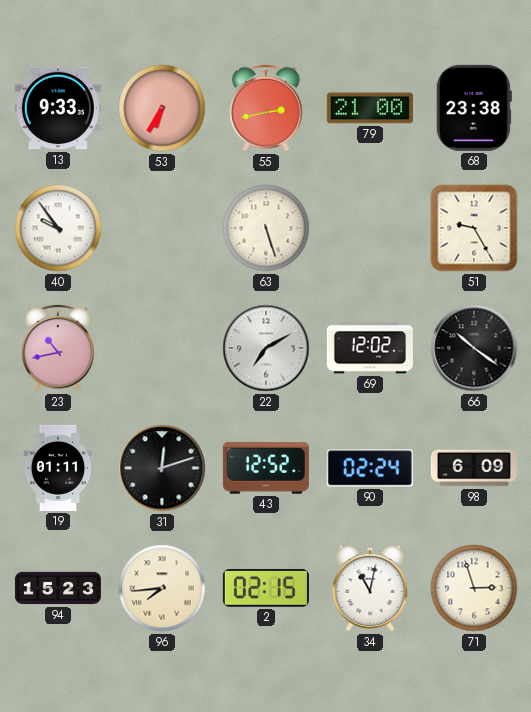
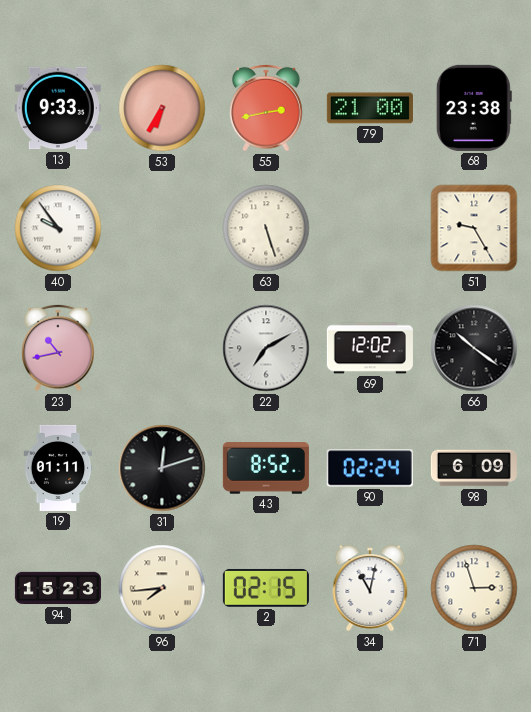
43: 12:52 -> 8:52 (266, 468)
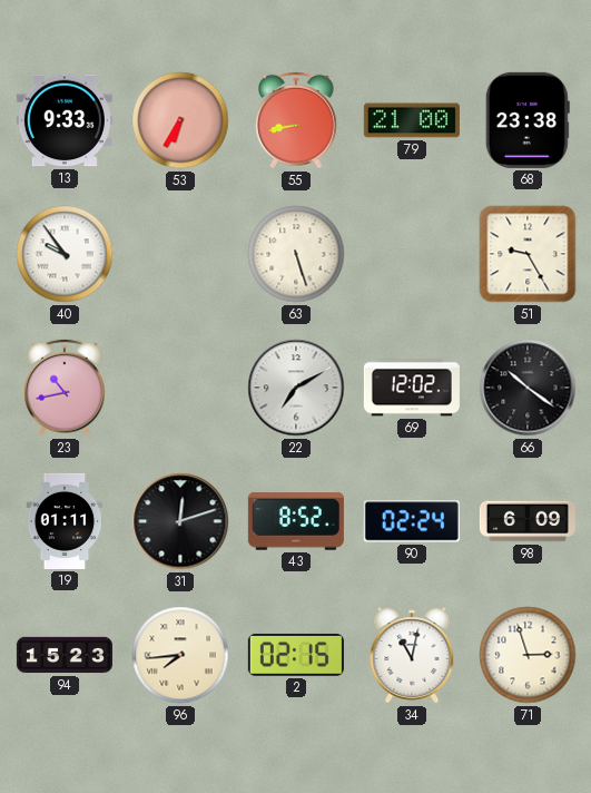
55: 2:43 -> 8:43 (296, 120)
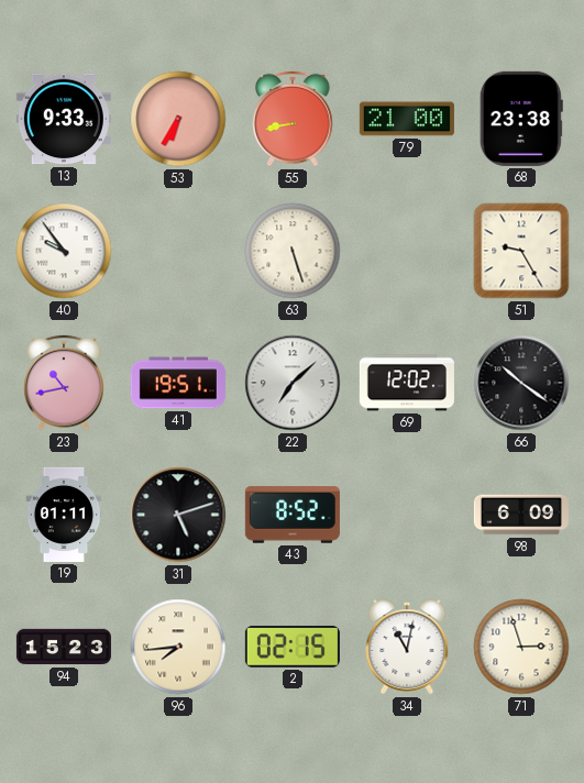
41: none -> 19:51 (178, 383)
22: 7:10 -> 7:08 (293, 383)
31: 12:12 -> 5:12 (178, 515)
90: 02:24 -> none (412, 521)
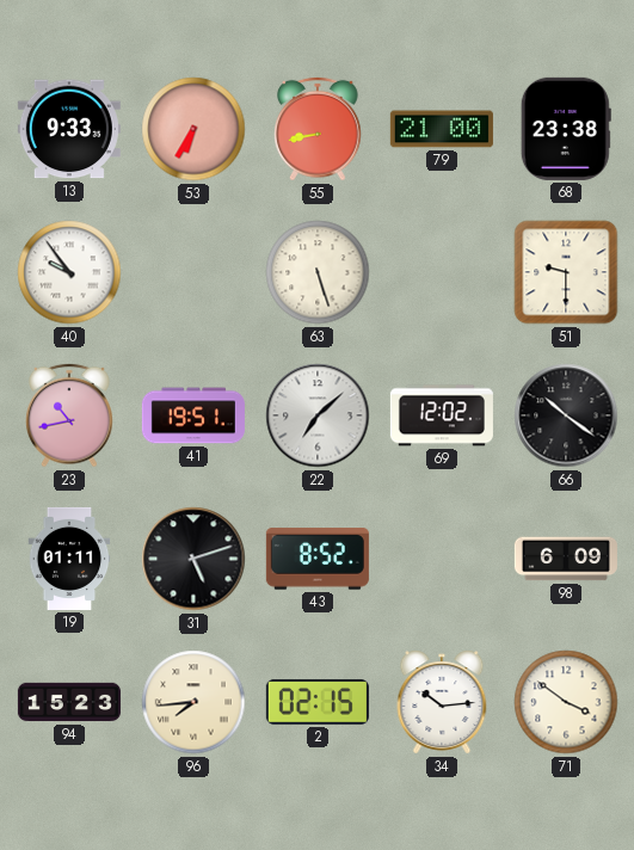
51: 9:25 -> 9:30 (566, 272)
34: 11:02 -> 10:14 (442, 702)
71: 2:57 -> 3:51 (566, 702)
